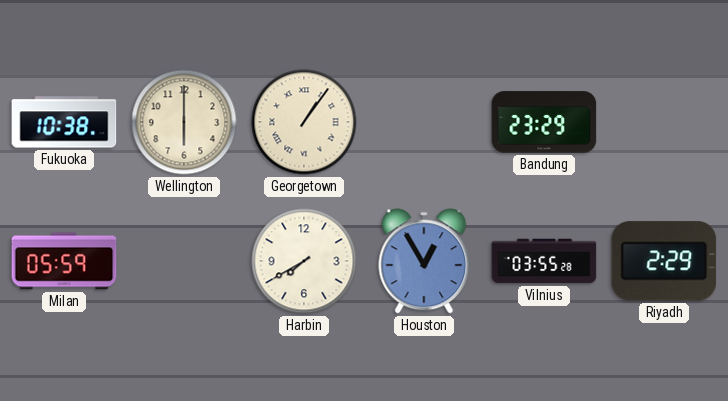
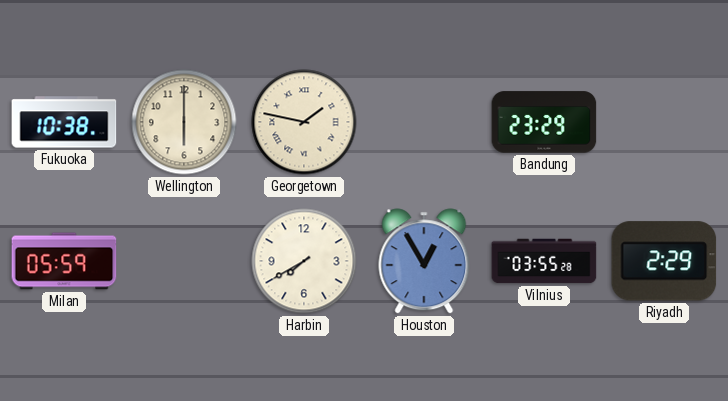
Georgetown: 1:06 -> 1:47 (304, 122)
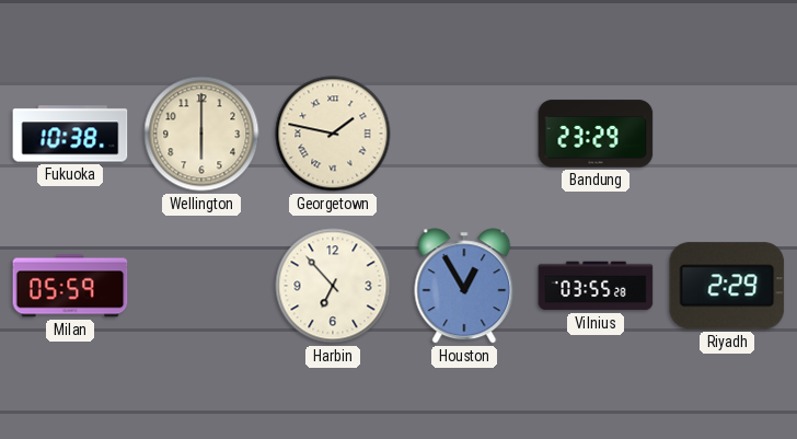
Harbin: 7:40 -> 6:53 (333, 286)
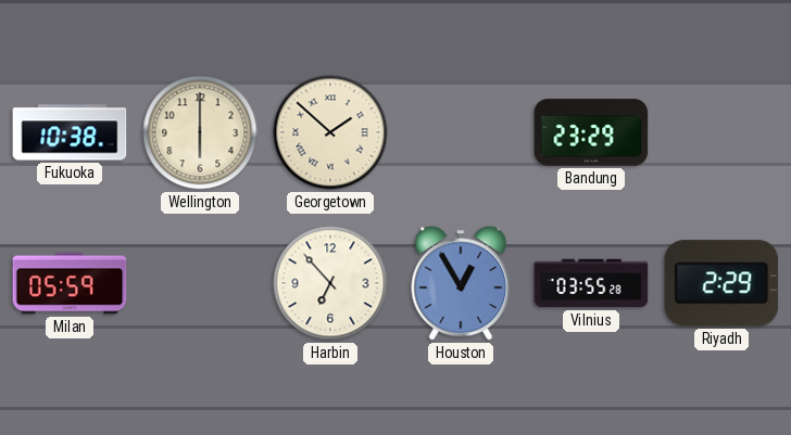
Georgetown: 1:47 -> 1:52 (330, 132)
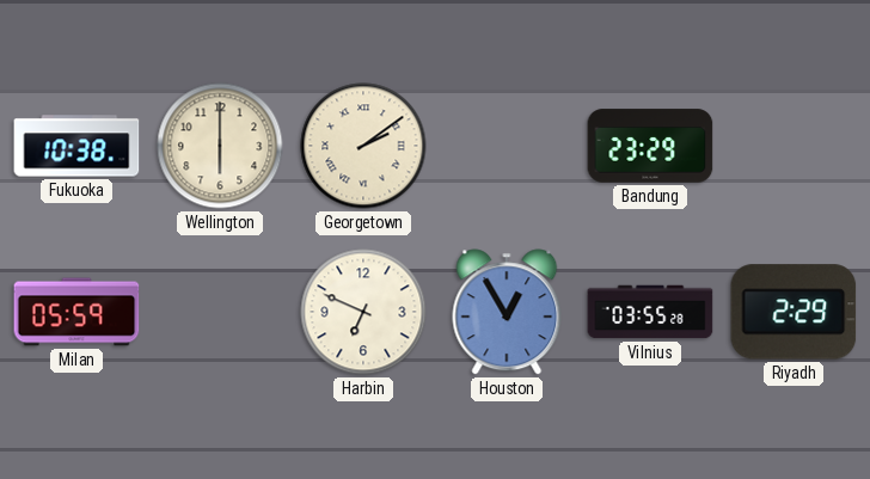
Georgetown: 1:52 -> 2:09 (363, 146)
Harbin: 6:53 -> 6:49 (363, 312)
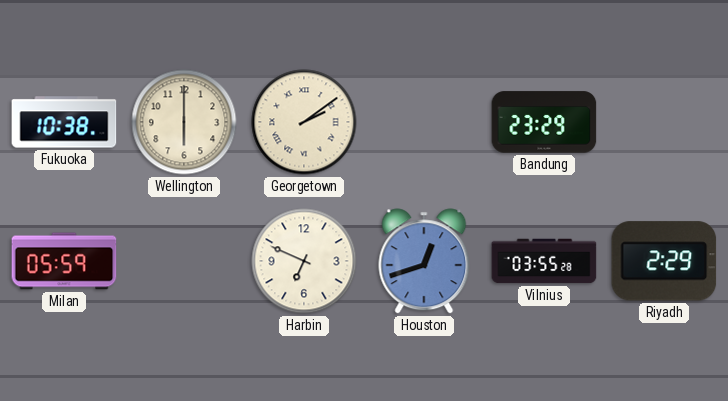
Houston: 12:55 -> 12:42 (424, 261)
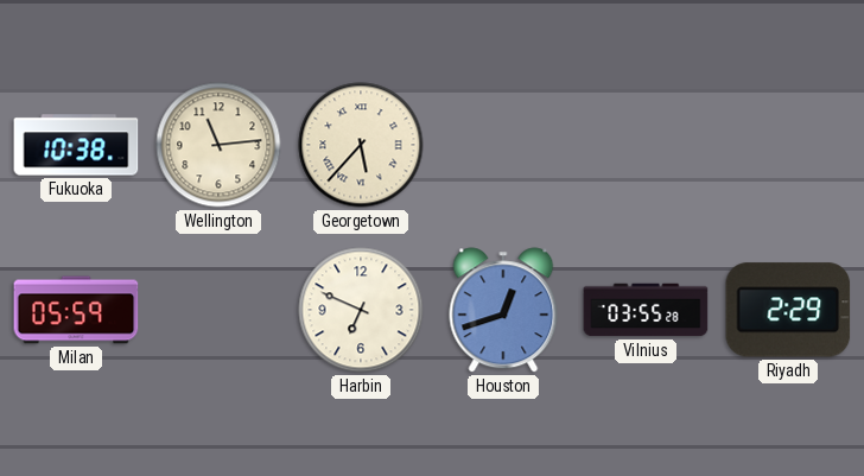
Wellington: 6:00 -> 11:14 (218, 145)
Georgetown: 2:09 -> 5:37 (361, 145)
Bandung: 23:29 -> none (544, 122)
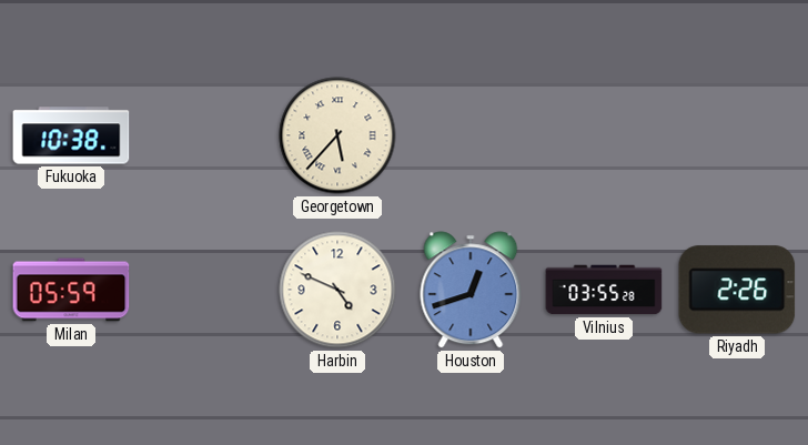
Wellington: 11:14 -> none (218, 145)
Harbin: 6:49 -> 4:49 (337, 290)
Riyadh: 2:29 -> 2:26 (737, 290)
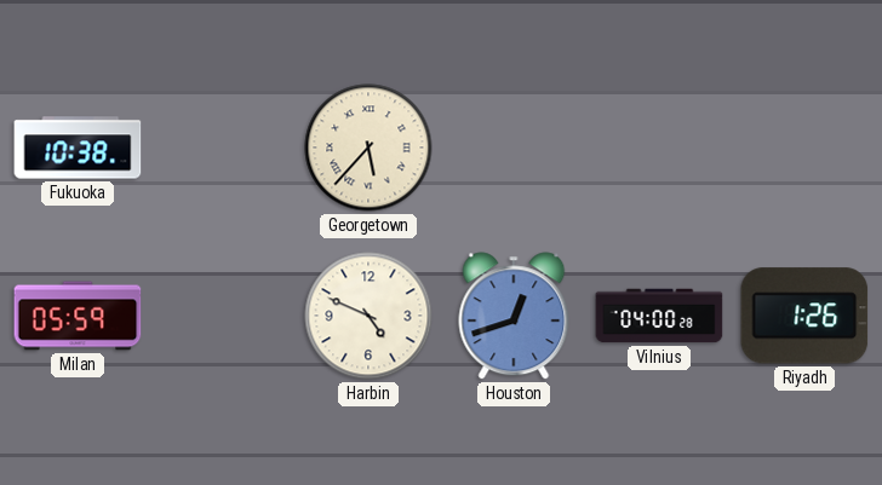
Vilnius: 03:55 -> 04:00 (659, 316)
Riyadh: 2:26 -> 1:26 (804, 316)
